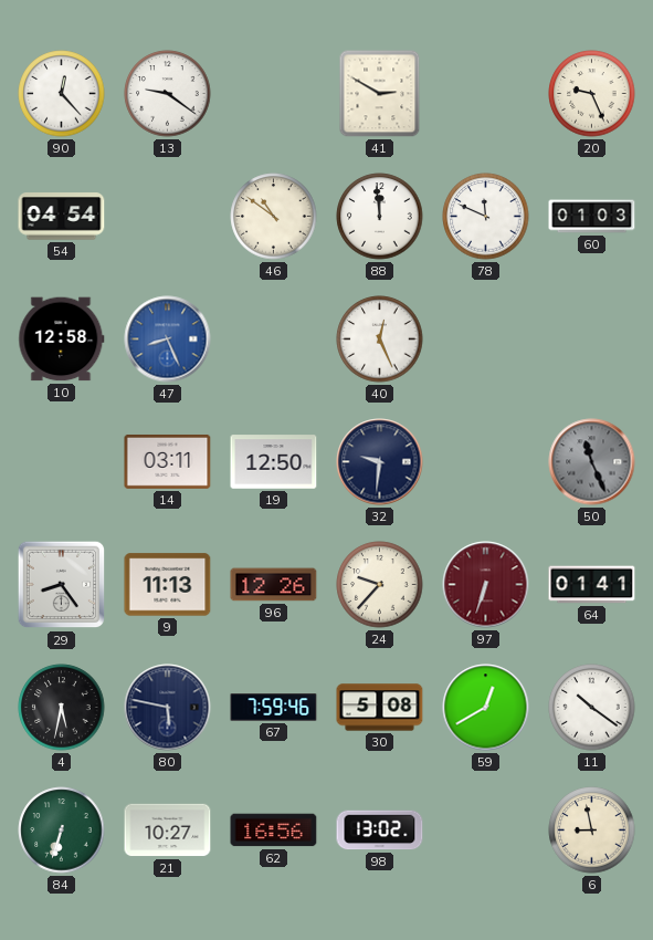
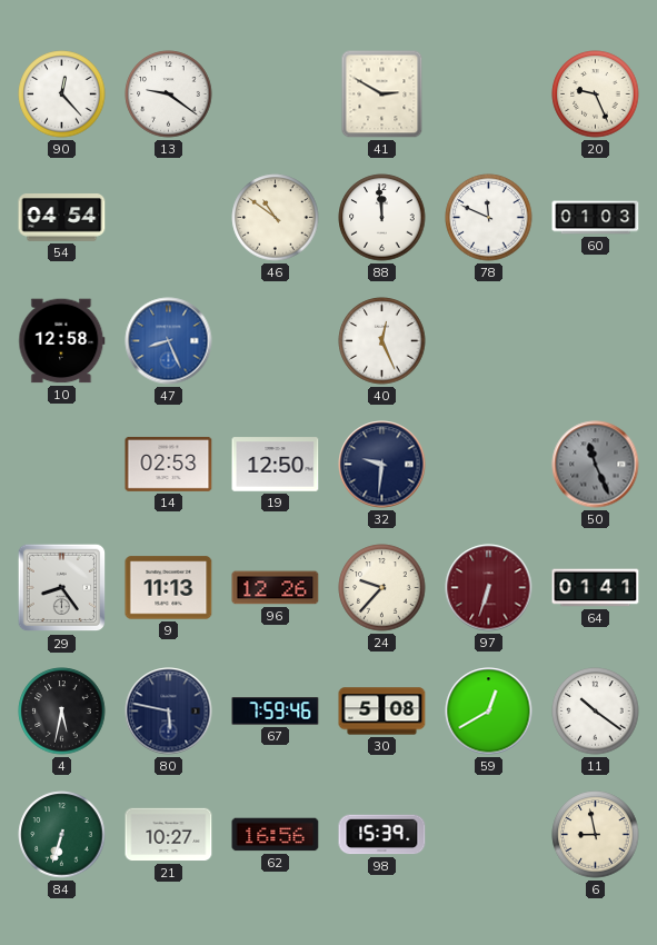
14: 03:11 -> 02:53 (169, 464)
98: 13:02 -> 15:39 (382, 835)
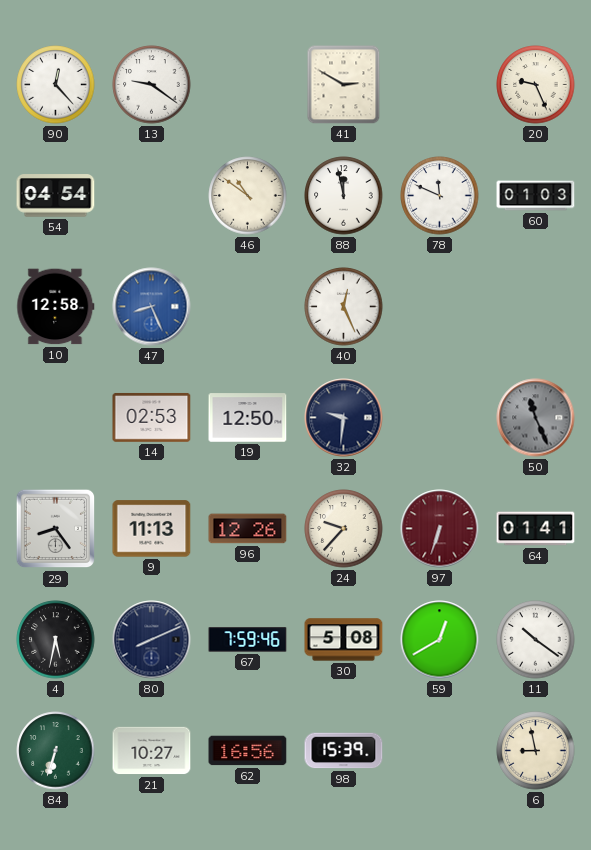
88: 11:59 -> 11:58 (344, 196)
80: 5:47 -> 8:11 (152, 640)
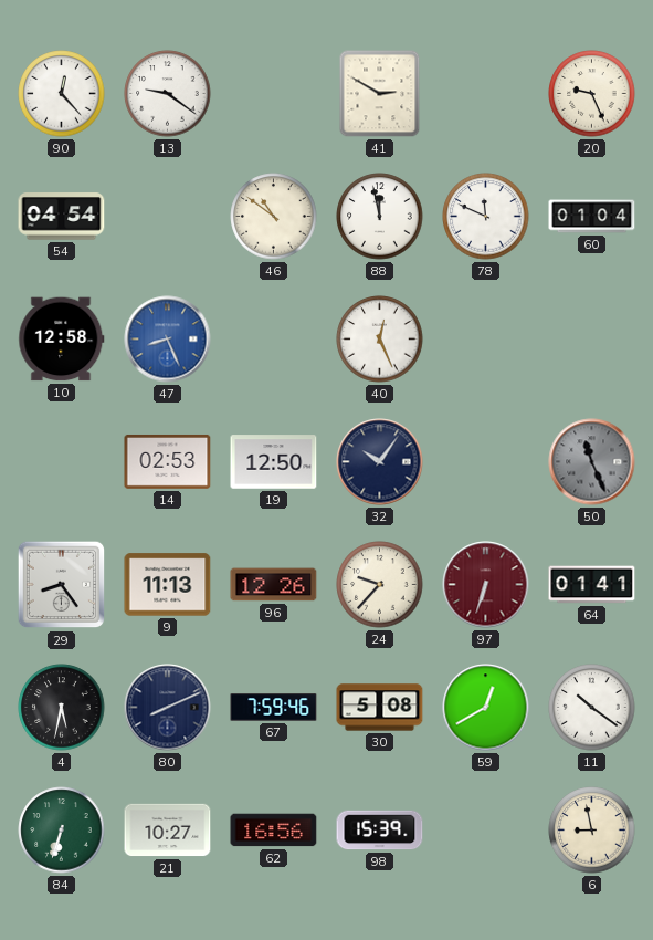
60: 01:03 -> 01:04 (592, 217)
32: 9:31 -> 10:06 (380, 462)
